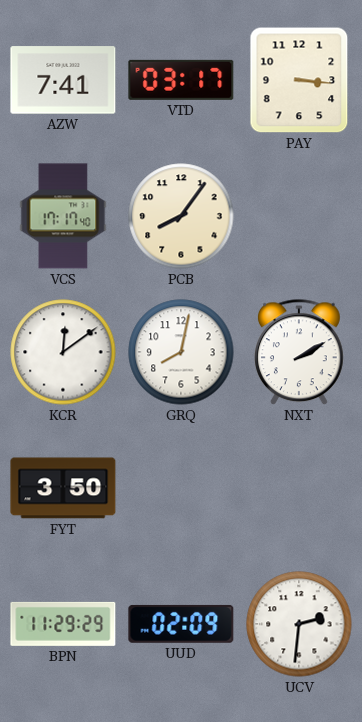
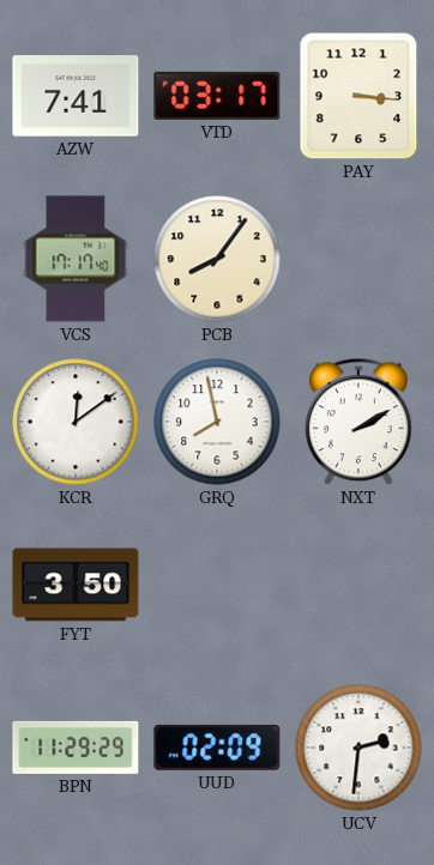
GRQ: 8:02 -> 7:58 (217, 422)
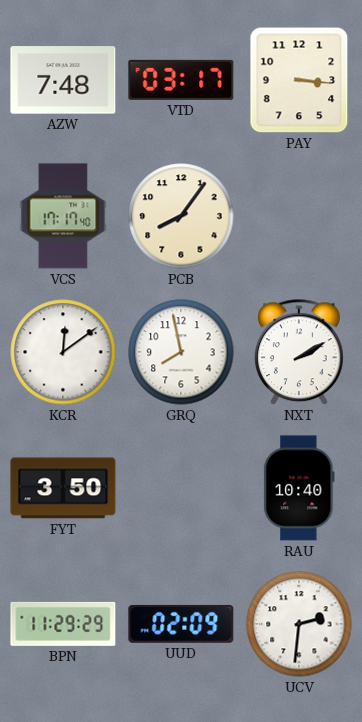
AZW: 7:41 -> 7:48 (63, 80)
RAU: none -> 10:40 (299, 488)
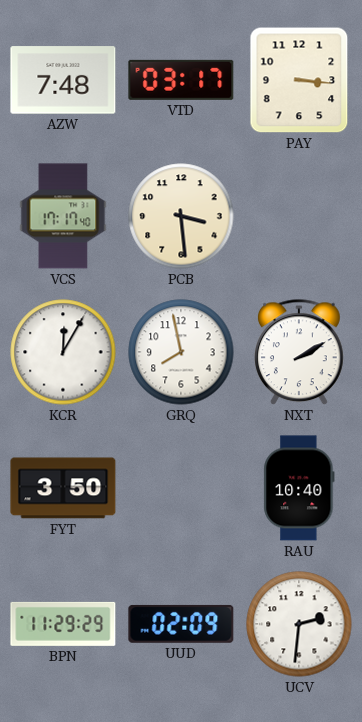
PCB: 8:06 -> 3:29 (181, 216)
KCR: 12:09 -> 12:05 (63, 352)
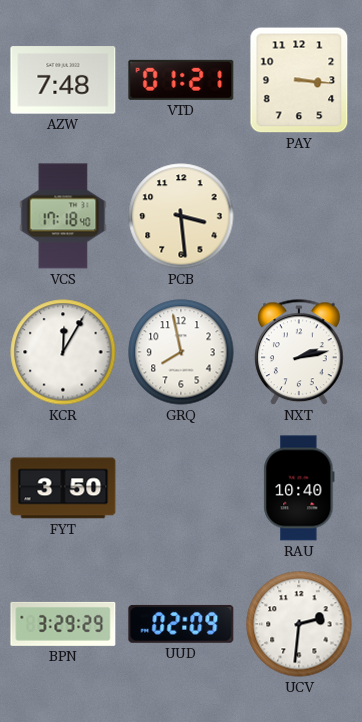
VTD: 03:17 -> 01:21 (181, 80)
VCS: 17:17 -> 17:18 (63, 216)
NXT: 2:10 -> 2:13 (299, 353)
BPN: 11:29 -> 3:29 (63, 624)
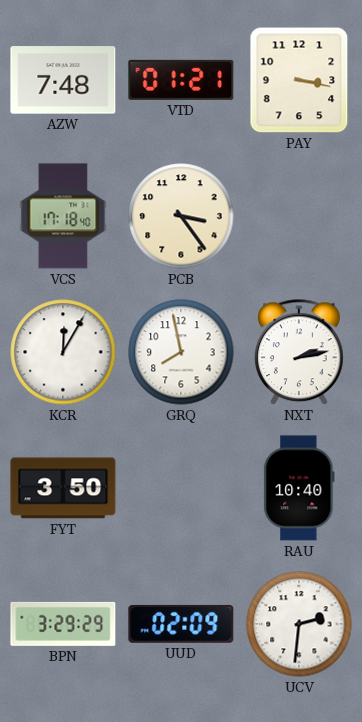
PAY: 3:16 -> 3:17 (299, 80)
PCB: 3:29 -> 3:24 (181, 216)
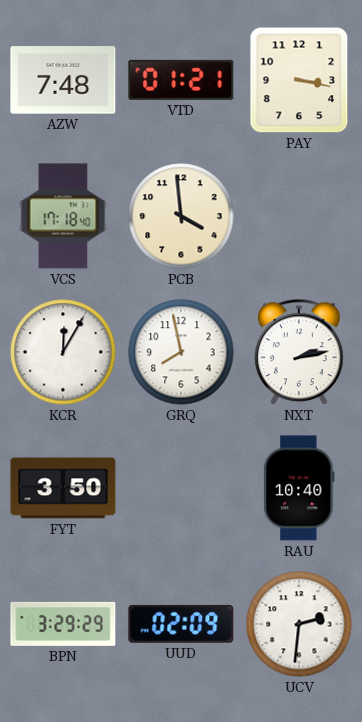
PCB: 3:24 -> 3:59 (181, 216)
